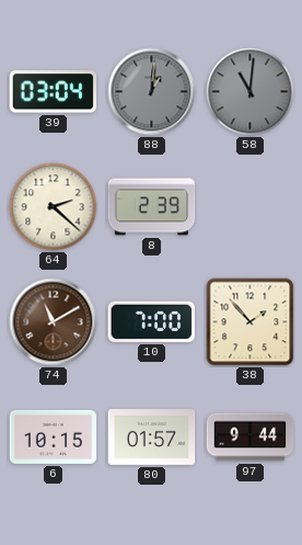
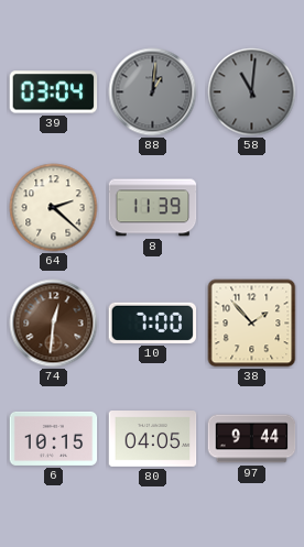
8: 2:39 -> 11:39 (153, 208)
74: 11:10 -> 12:31 (54, 324)
80: 01:57 -> 04:05 (153, 439)
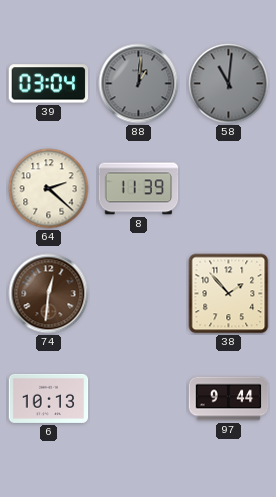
10: 7:00 -> none (153, 322)
6: 10:15 -> 10:13 (49, 398)
80: 04:05 -> none (153, 439)
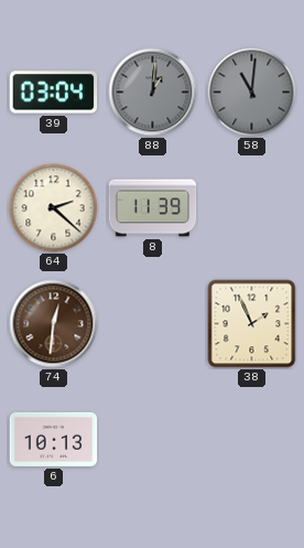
38: 1:53 -> 1:56 (252, 324)
97: 9:44 -> none (229, 399)
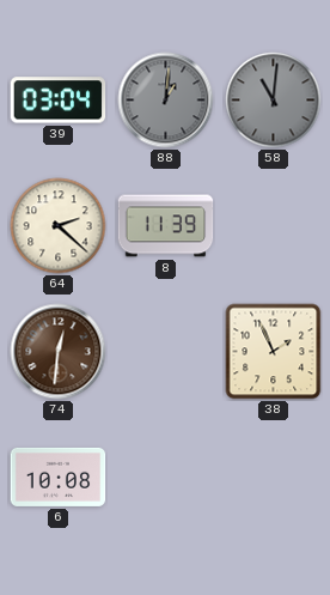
6: 10:13 -> 10:08 (59, 476)
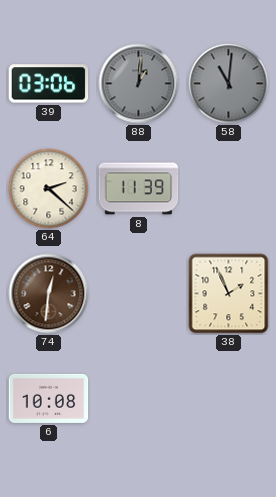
39: 03:04 -> 03:06 (49, 84)
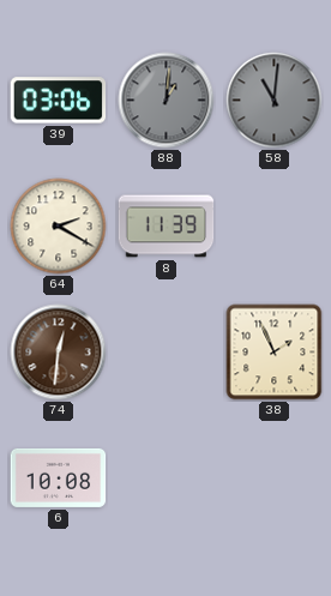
64: 2:22 -> 2:20 (59, 227)
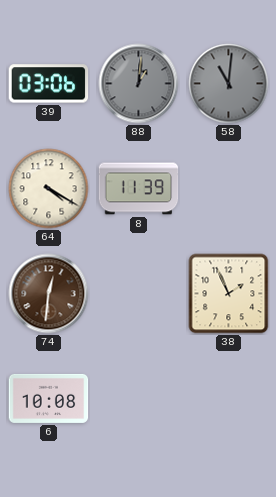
64: 2:20 -> 4:20 (49, 189)
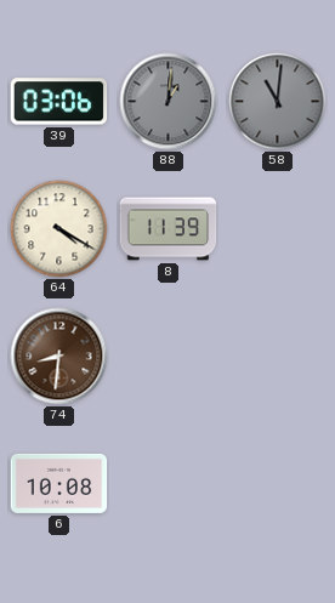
74: 12:31 -> 8:31 (59, 357)
38: 1:56 -> none (229, 294)
